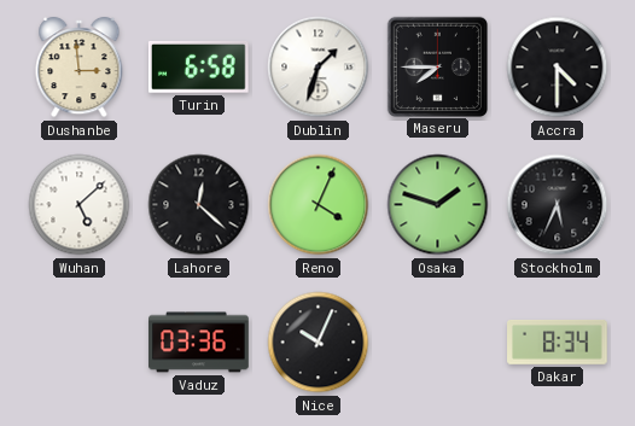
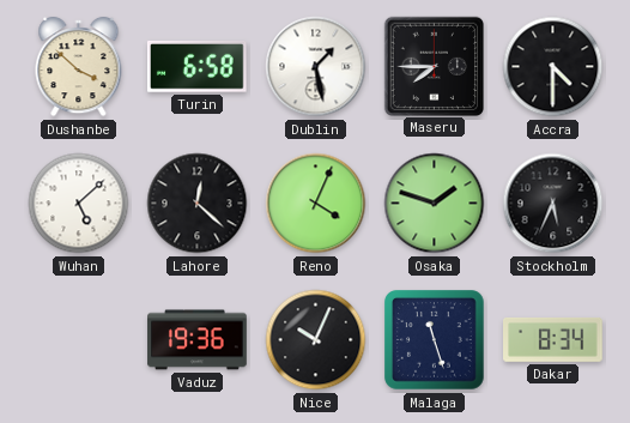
Dushanbe: 2:59 -> 3:52 (79, 67)
Dublin: 1:33 -> 1:28 (316, 67)
Vaduz: 03:36 -> 19:36 (198, 340)
Malaga: none -> 11:27 (435, 340)
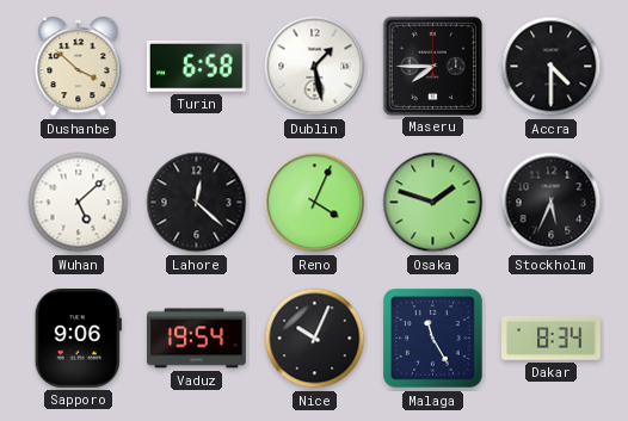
Sapporo: none -> 9:06 (78, 339)
Vaduz: 19:36 -> 19:54 (197, 339)
Malaga: 11:27 -> 11:25 (433, 339)
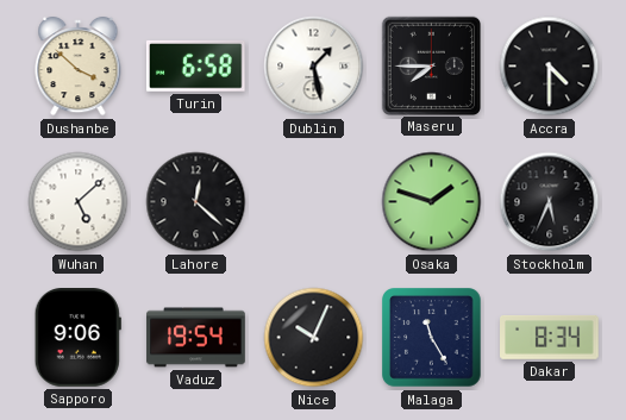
Reno: 4:04 -> none (315, 203)
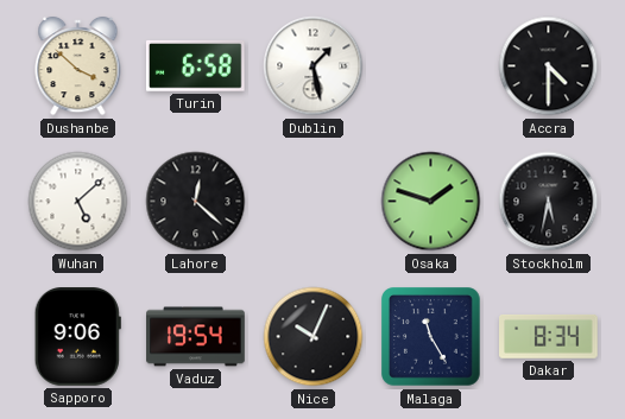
Maseru: 7:45 -> none (431, 65)
Stockholm: 5:34 -> 5:32 (549, 202)
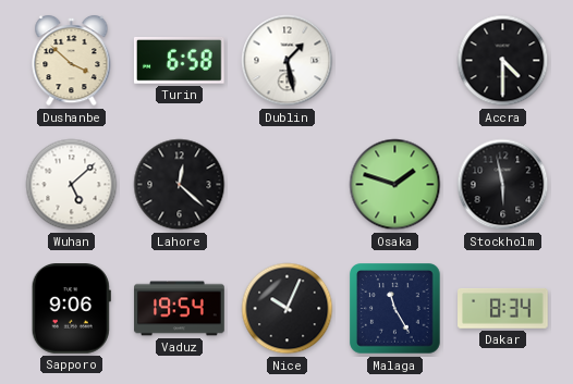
Stockholm: 5:32 -> 5:58 (503, 185)
